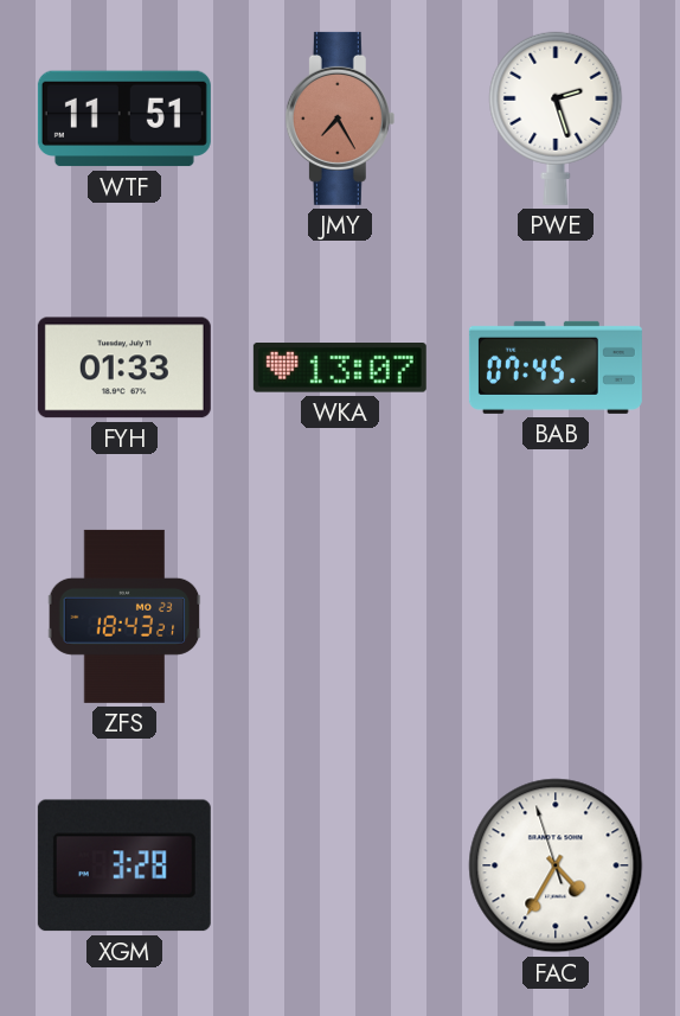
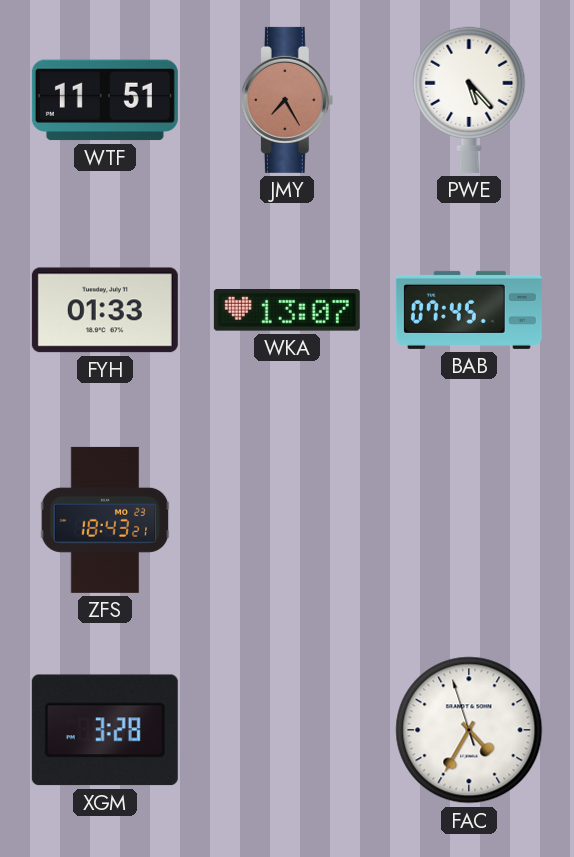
PWE: 2:27 -> 5:23 (469, 100)
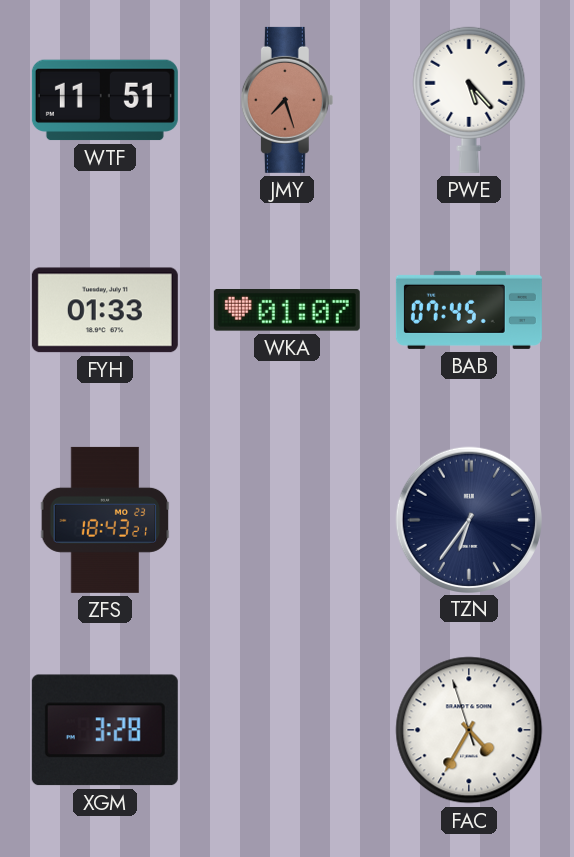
JMY: 7:25 -> 7:27 (287, 100)
WKA: 13:07 -> 01:07 (287, 311)
TZN: none -> 6:36 (468, 519)
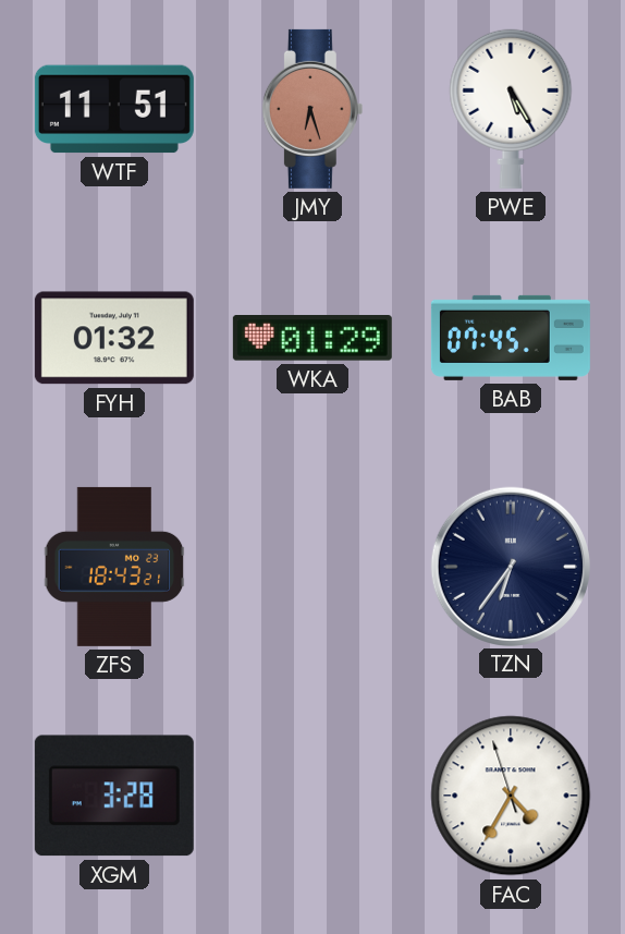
JMY: 7:27 -> 6:27 (312, 109)
PWE: 5:23 -> 5:25 (511, 109)
FYH: 01:33 -> 01:32 (114, 338)
WKA: 01:07 -> 01:29 (312, 339)
